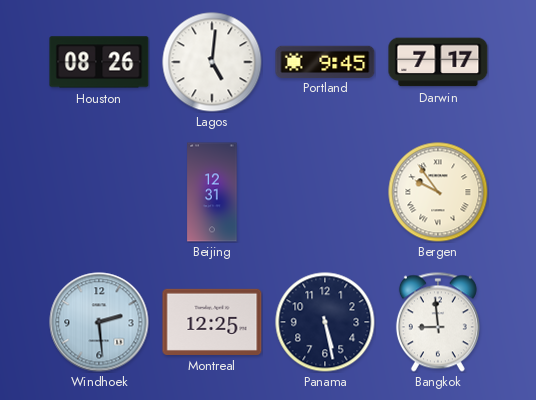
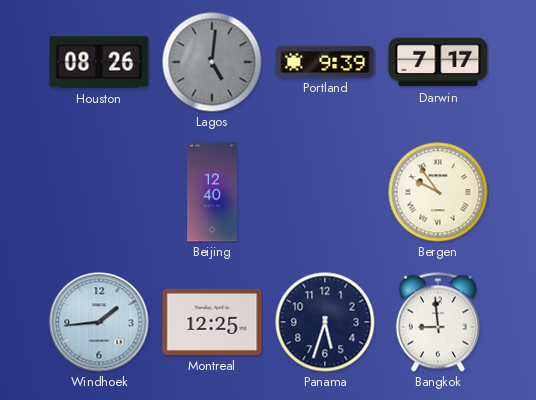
Lagos dial: white -> grey (212, 62)
Portland: 9:45 -> 9:39 (325, 61)
Beijing: 12:31 -> 12:40 (212, 192)
Windhoek: 2:29 -> 1:44 (99, 322)
Panama: 5:28 -> 5:33 (325, 322)
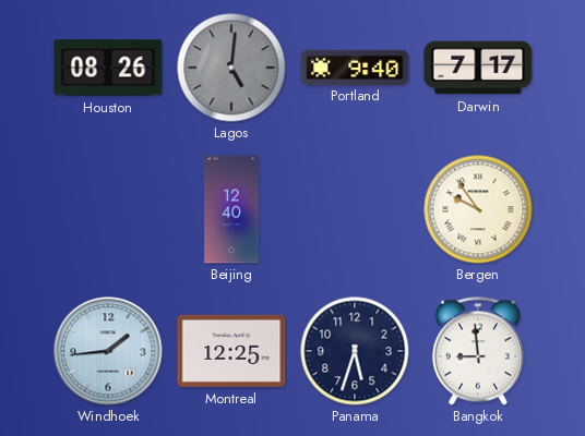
Portland: 9:39 -> 9:40 (355, 66)
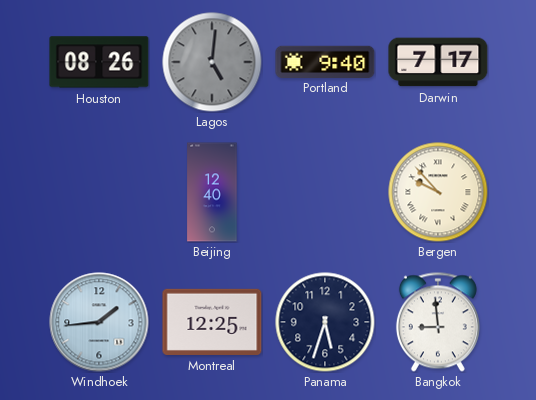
Bergen: 9:54 -> 9:53 (438, 192)
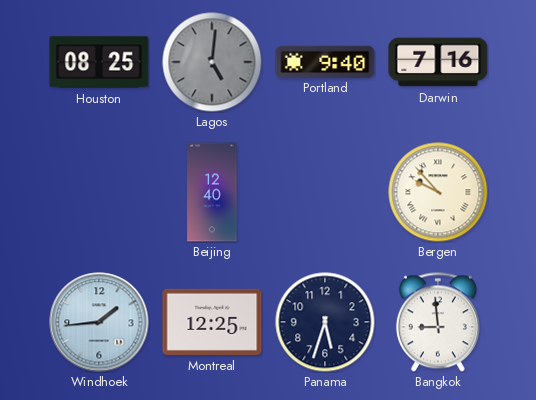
Houston: 08:26 -> 08:25 (99, 62)
Darwin: 7:17 -> 7:16 (438, 62)
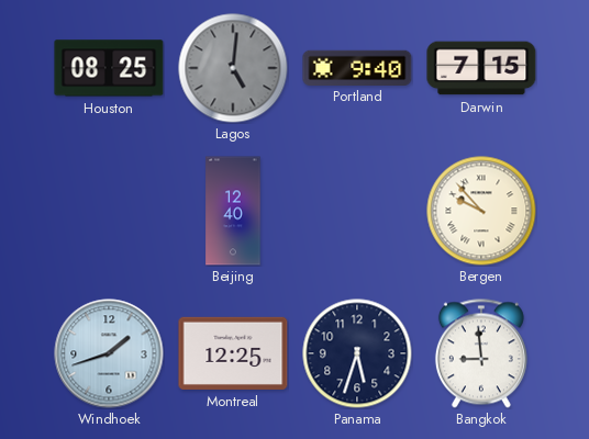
Darwin: 7:16 -> 7:15 (481, 68)
Windhoek: 1:44 -> 1:42 (109, 353)
